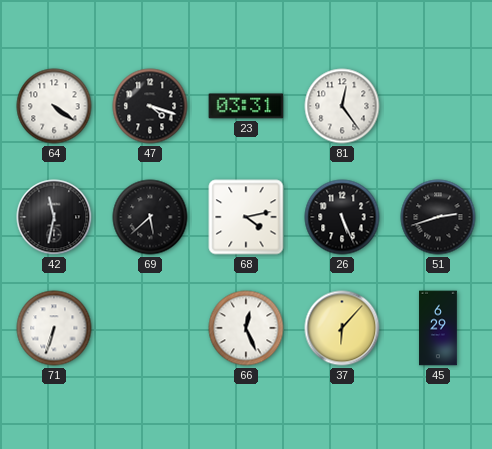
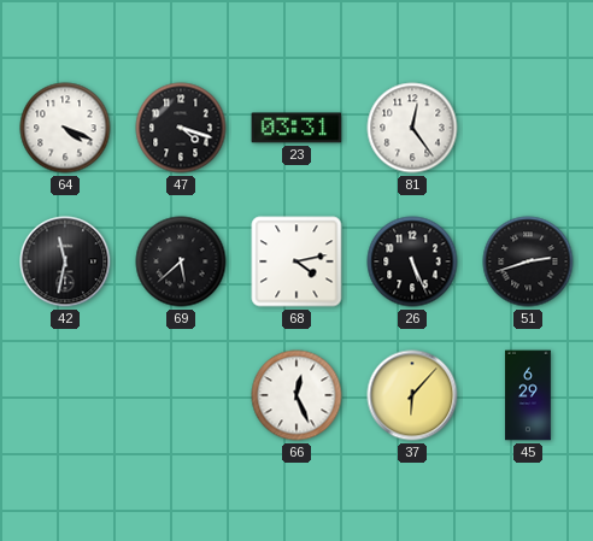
64: 4:21 -> 4:19 (65, 128)
71: 6:33 -> none (54, 328)
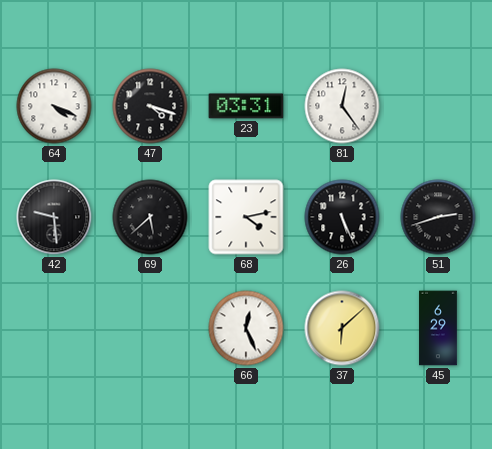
42: 11:32 -> 9:29 (54, 217)
37: 6:07 -> 6:08 (342, 328)
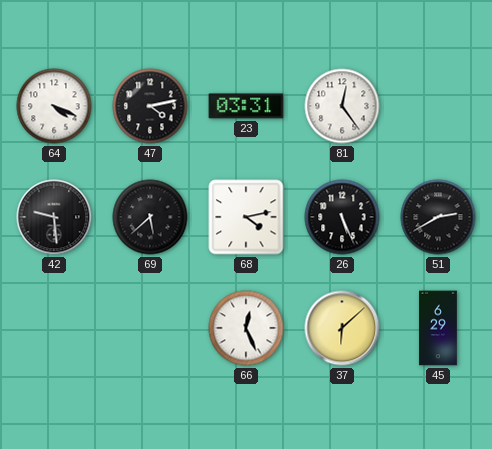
47: 4:18 -> 4:13 (150, 106)
51: 2:42 -> 2:40 (438, 217)
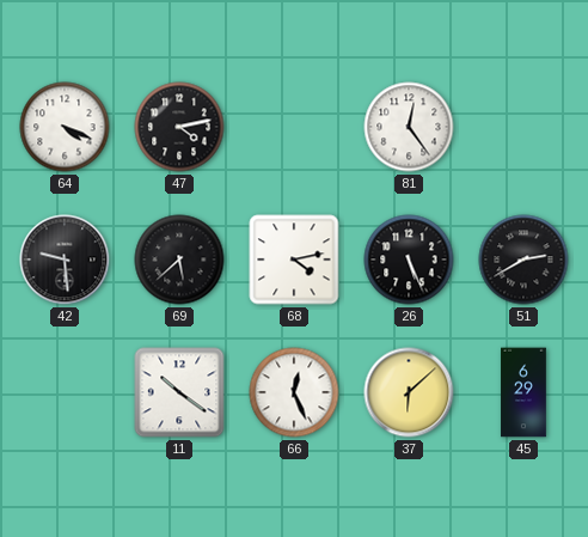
23: 03:31 -> none (246, 106)
11: none -> 10:21 (179, 392)
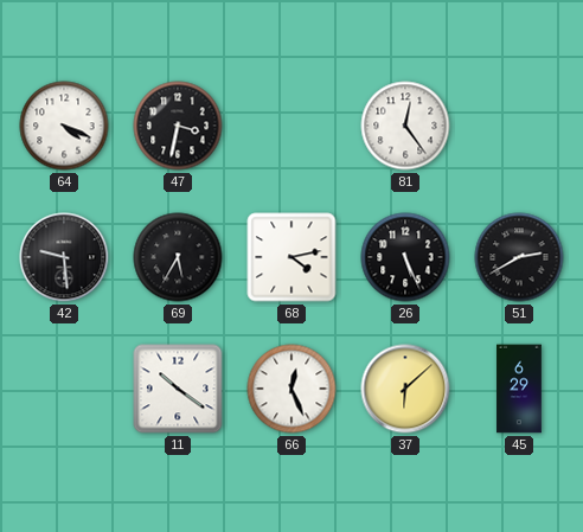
47: 4:13 -> 3:32 (178, 126)
69: 5:38 -> 5:35 (178, 257)
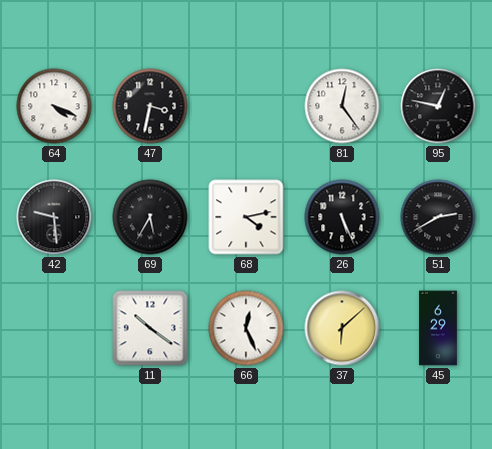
95: none -> 12:47 (438, 106)
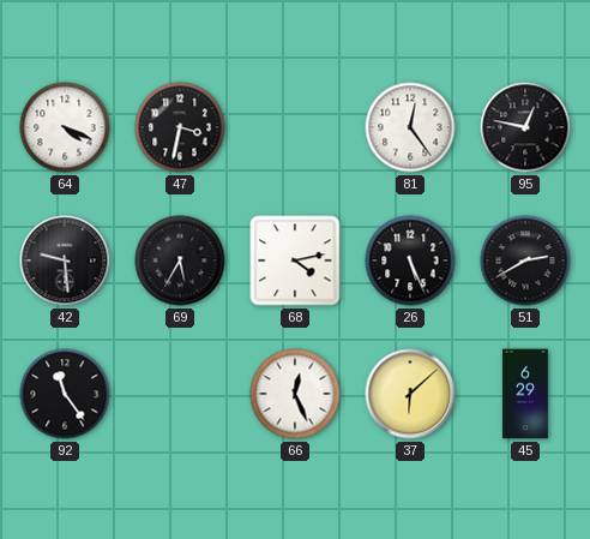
92: none -> 11:24 (65, 394)
11: 10:21 -> none (150, 328)
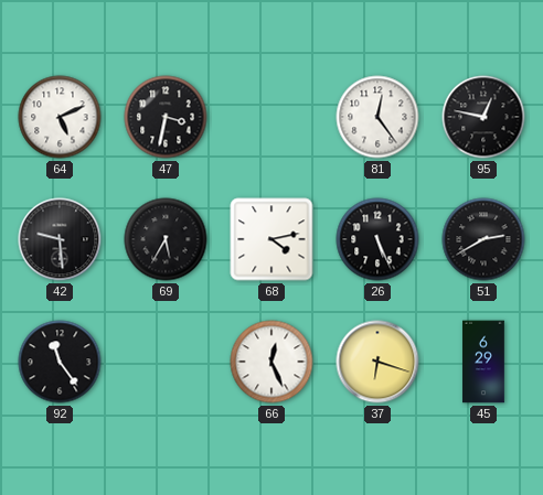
64: 4:19 -> 5:11 (60, 117)
37: 6:08 -> 6:18 (377, 362)
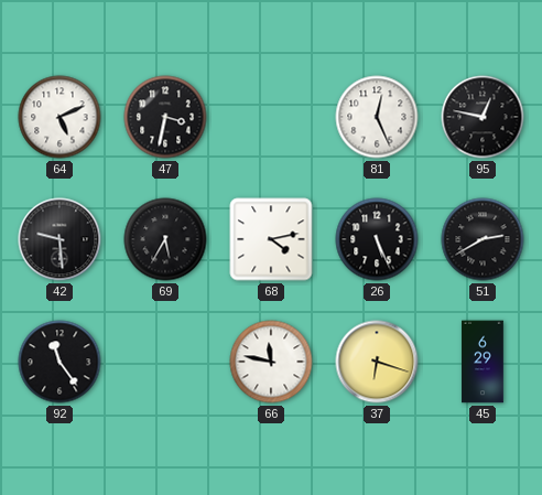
81: 12:24 -> 12:26 (377, 117)
66: 12:26 -> 11:47 (271, 362)
